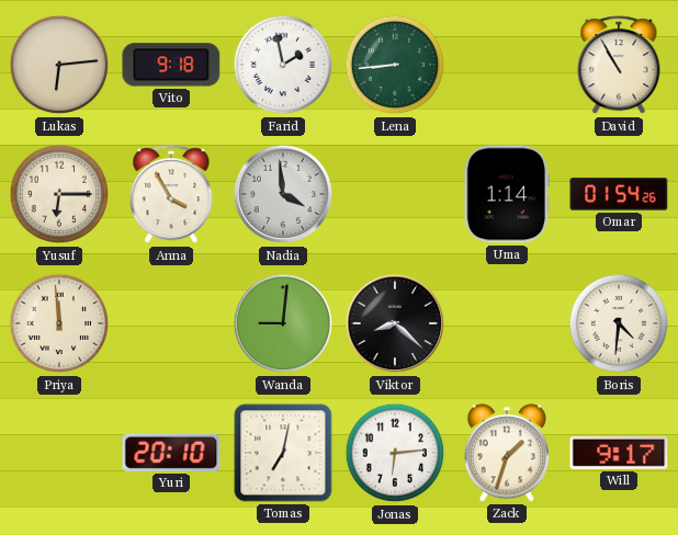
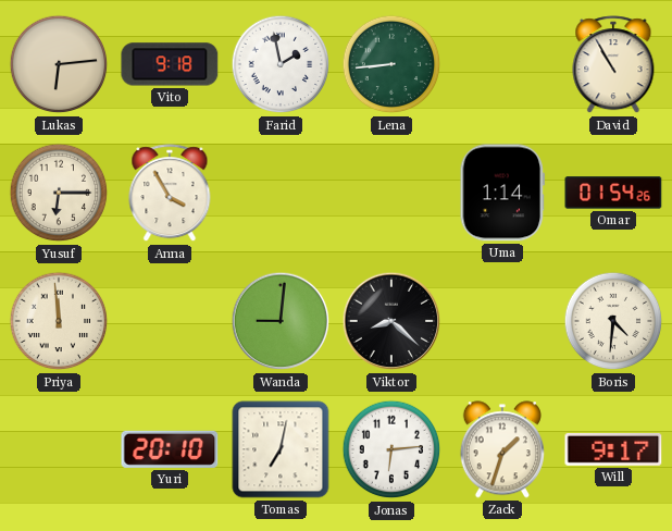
Nadia: 3:59 -> none (283, 194)
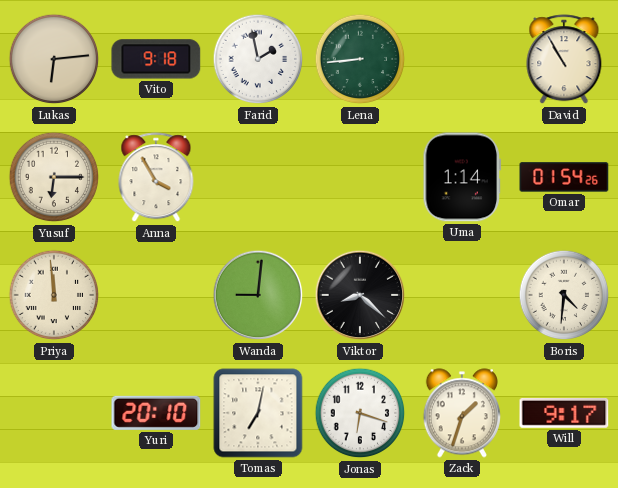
Jonas: 6:14 -> 6:18 (360, 413)
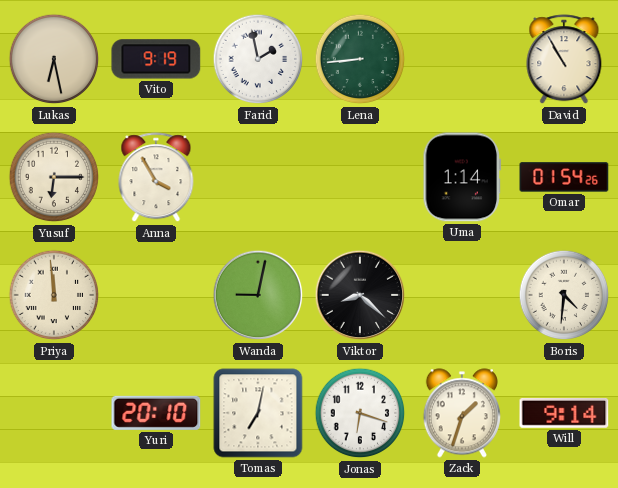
Lukas: 6:14 -> 6:28 (54, 59)
Vito: 9:18 -> 9:19 (156, 59)
Wanda: 9:01 -> 9:02 (258, 295)
Will: 9:17 -> 9:14 (564, 413)
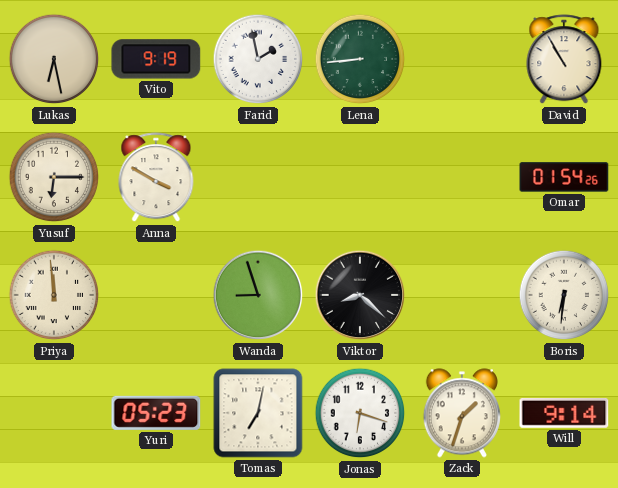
Anna: 3:55 -> 3:50 (156, 178)
Uma: 1:14 -> none (462, 177)
Wanda: 9:02 -> 8:57 (258, 295)
Boris: 4:31 -> 6:31 (564, 295)
Yuri: 20:10 -> 05:23 (156, 413)
